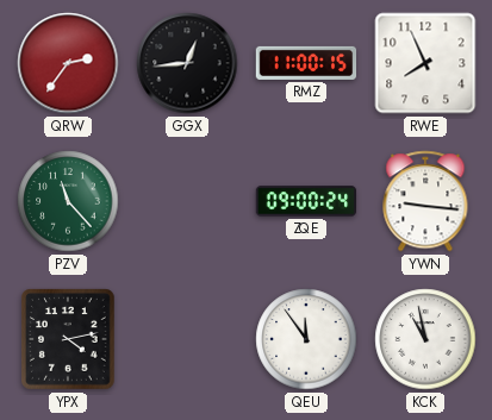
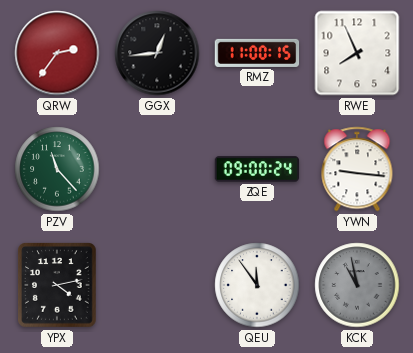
KCK dial: white -> grey (357, 285)
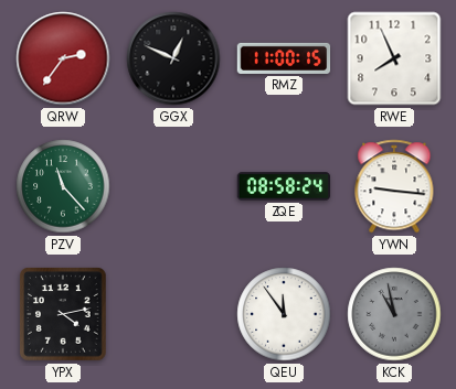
GGX: 12:44 -> 12:49 (173, 58)
ZQE: 09:00 -> 08:58 (284, 186)
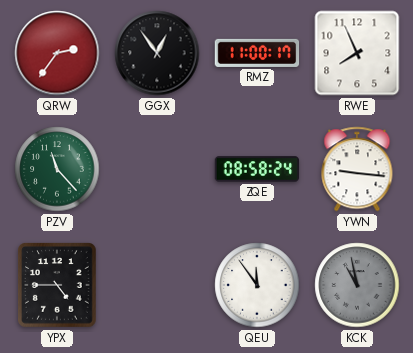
GGX: 12:49 -> 12:54 (157, 53)
RMZ: 11:00:15 -> 11:00:17 (257, 53)
YPX: 4:13 -> 4:45 (58, 285)
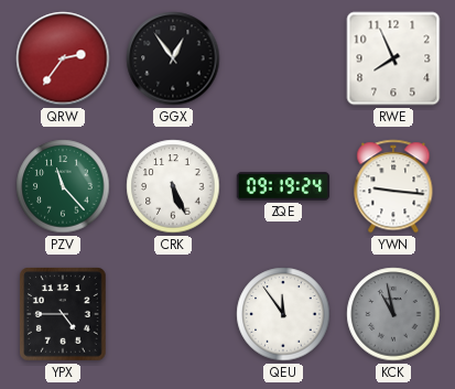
RMZ: 11:00 -> none (257, 53)
CRK: none -> 5:26 (173, 186)
ZQE: 08:58 -> 09:19 (283, 186)
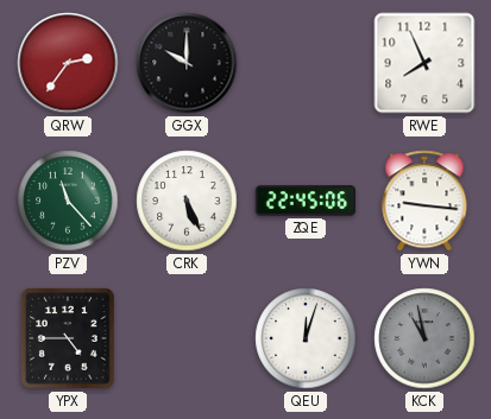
GGX: 12:54 -> 10:00 (187, 63)
ZQE: 09:19 -> 22:45 (306, 201)
QEU: 11:54 -> 12:03 (306, 338)
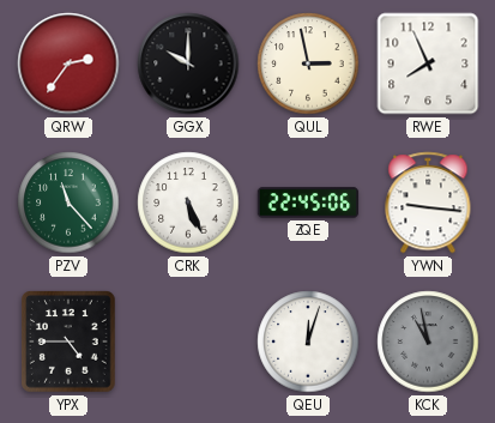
QUL: none -> 2:58 (308, 64)
